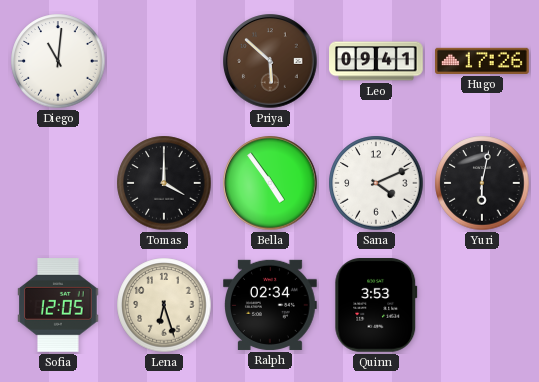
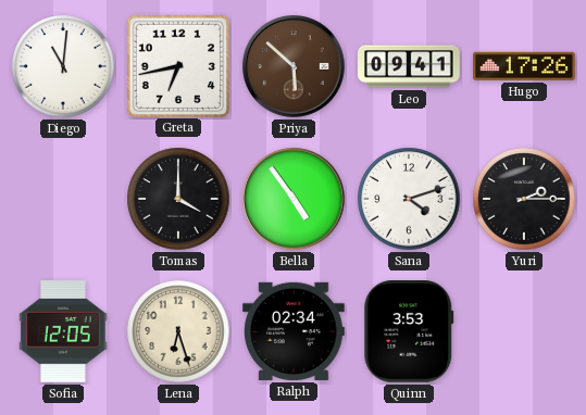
Greta: none -> 6:43 (177, 65)
Sana: 4:11 -> 4:12 (409, 199)
Yuri: 6:02 -> 2:15 (524, 199)
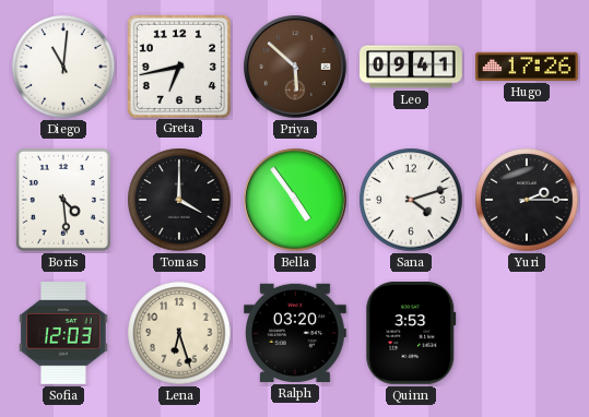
Boris: none -> 4:29 (63, 200)
Sofia: 12:05 -> 12:03 (63, 334)
Ralph: 02:34 -> 03:20 (296, 333)
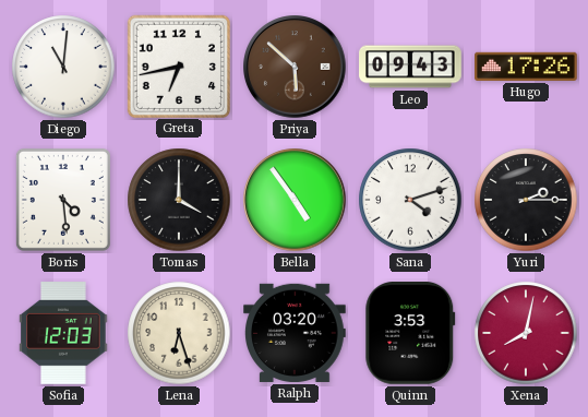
Leo: 09:41 -> 09:43 (410, 67)
Xena: none -> 8:02 (526, 333)
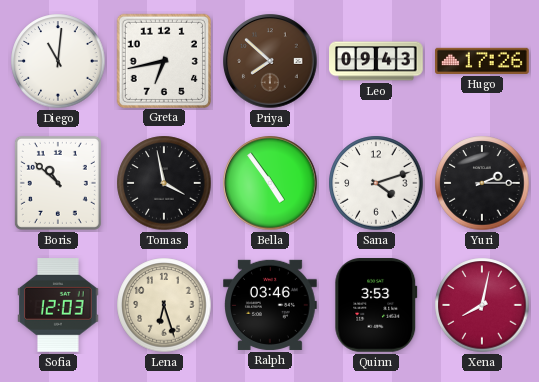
Priya: 5:52 -> 7:52 (270, 61)
Boris: 4:29 -> 10:52 (58, 183)
Tomas: 4:00 -> 3:58 (164, 183)
Ralph: 03:20 -> 03:46 (271, 305)
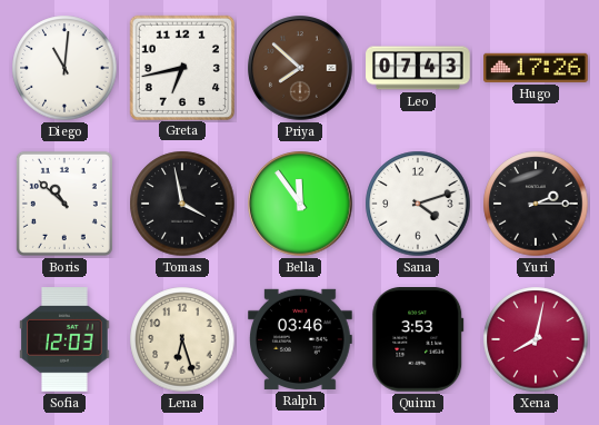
Leo: 09:43 -> 07:43 (418, 68)
Bella: 4:54 -> 11:54 (300, 204)
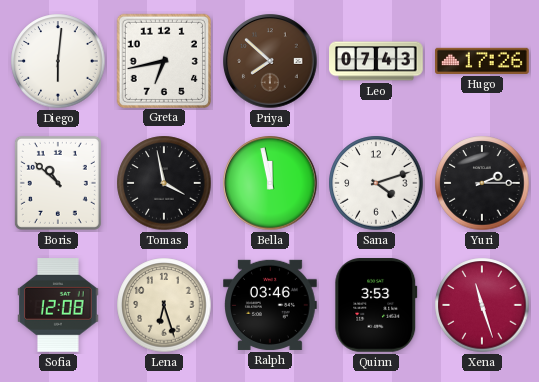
Diego: 11:01 -> 6:01 (58, 61)
Bella: 11:54 -> 11:58 (270, 183)
Sofia: 12:03 -> 12:08 (58, 306)
Xena: 8:02 -> 11:27 (482, 305)
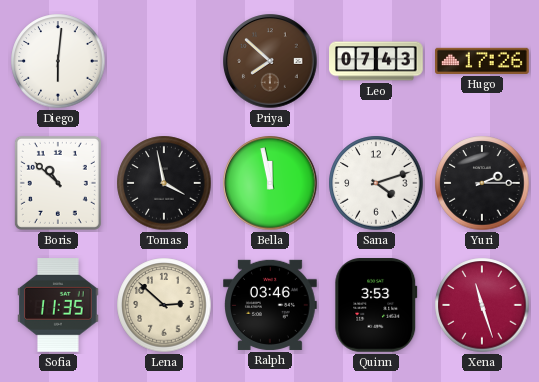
Greta: 6:43 -> none (163, 60)
Sofia: 12:08 -> 11:35 (58, 306)
Lena: 6:27 -> 2:52 (164, 305)
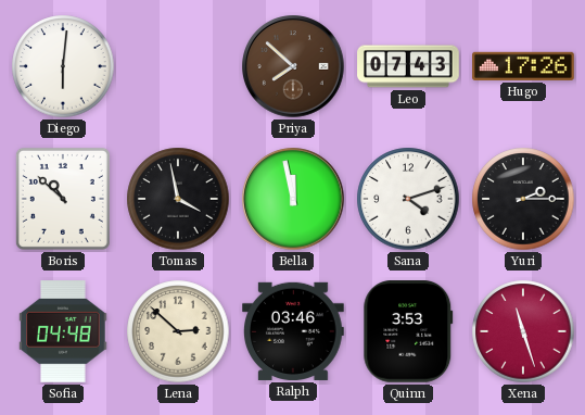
Sofia: 11:35 -> 04:48 (63, 332)
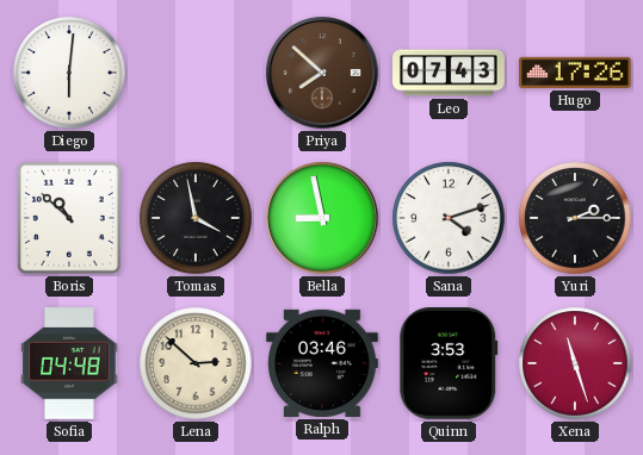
Bella: 11:58 -> 8:58 (322, 218)
